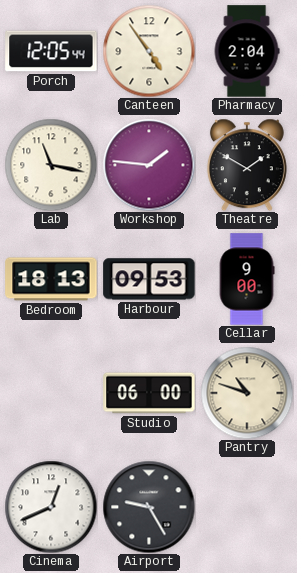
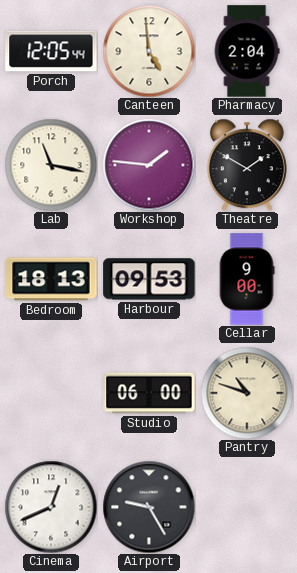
Canteen: 4:54 -> 4:59 (149, 51)
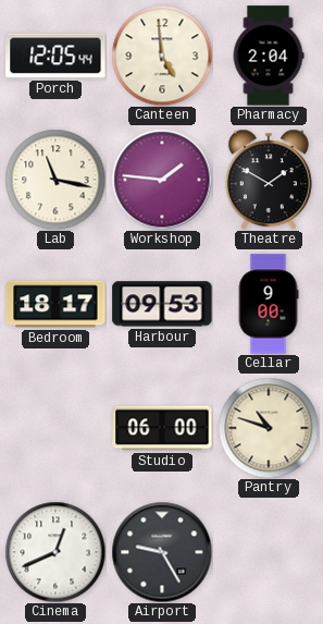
Bedroom: 18:13 -> 18:17 (55, 304)
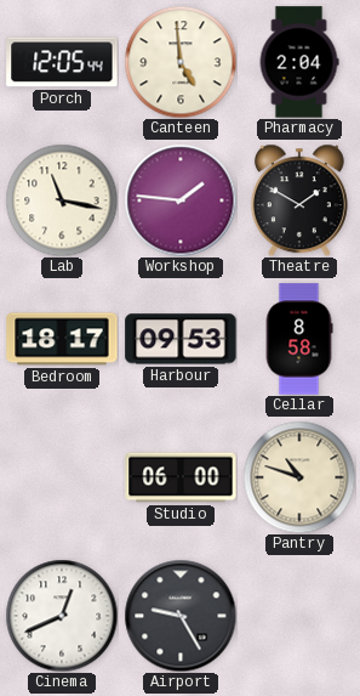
Cellar: 9:00 -> 8:58 (299, 339)
